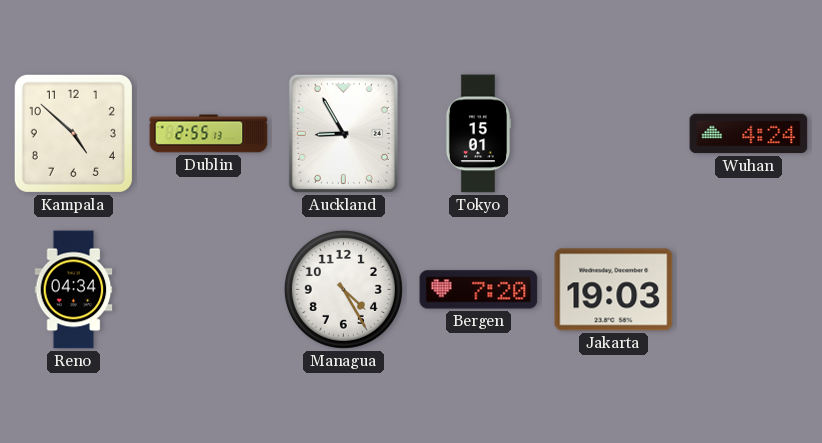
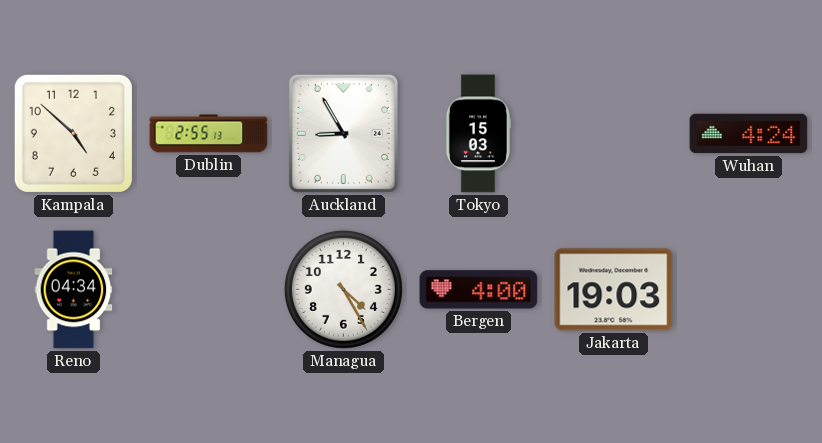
Tokyo: 15:01 -> 15:03 (477, 134)
Bergen: 7:20 -> 4:00 (479, 290)
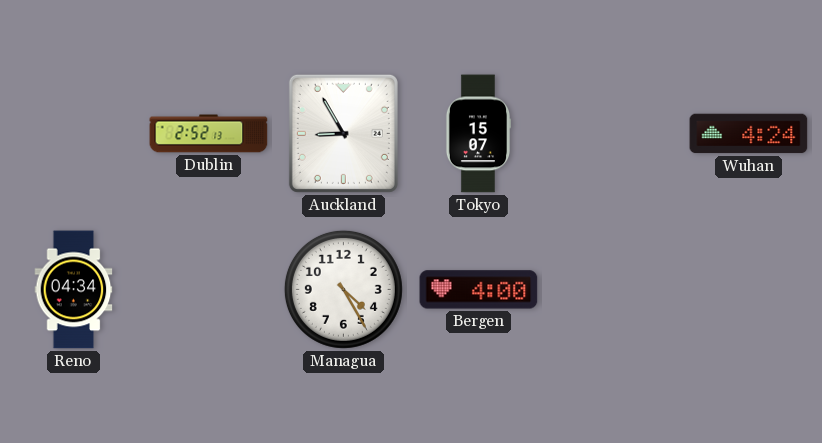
Kampala: 4:52 -> none (73, 133)
Dublin: 2:55 -> 2:52 (209, 134)
Tokyo: 15:03 -> 15:07 (477, 134)
Jakarta: 19:03 -> none (614, 290)
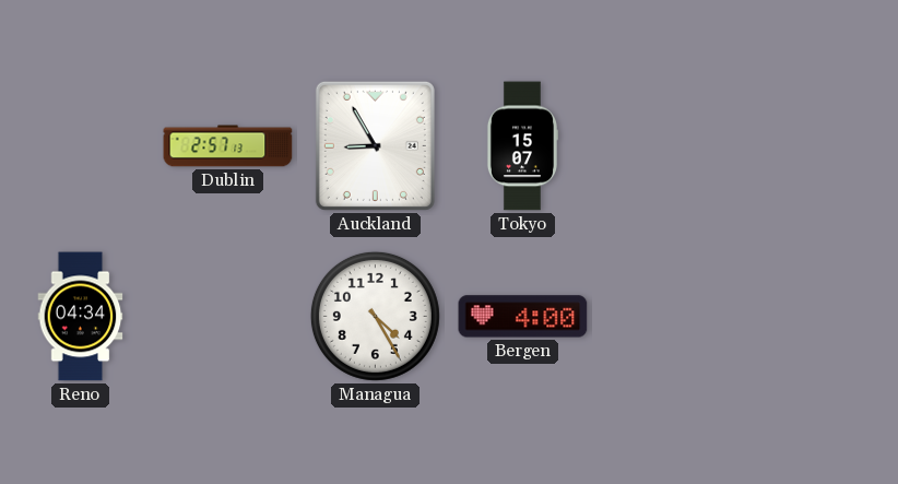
Dublin: 2:52 -> 2:57 (228, 146)
Wuhan: 4:24 -> none (749, 134)
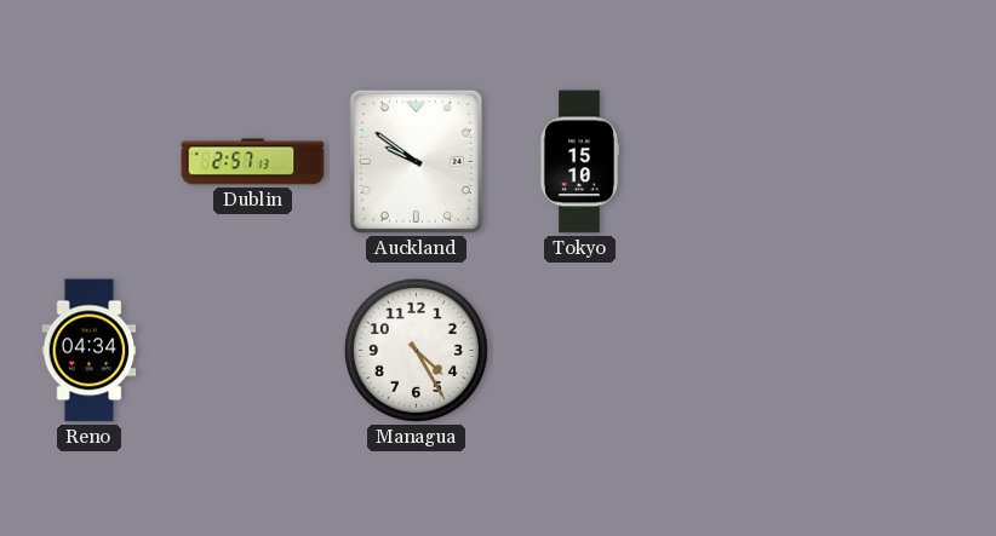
Auckland: 8:55 -> 9:51 (416, 161)
Tokyo: 15:07 -> 15:10 (578, 162)
Bergen: 4:00 -> none (523, 317)
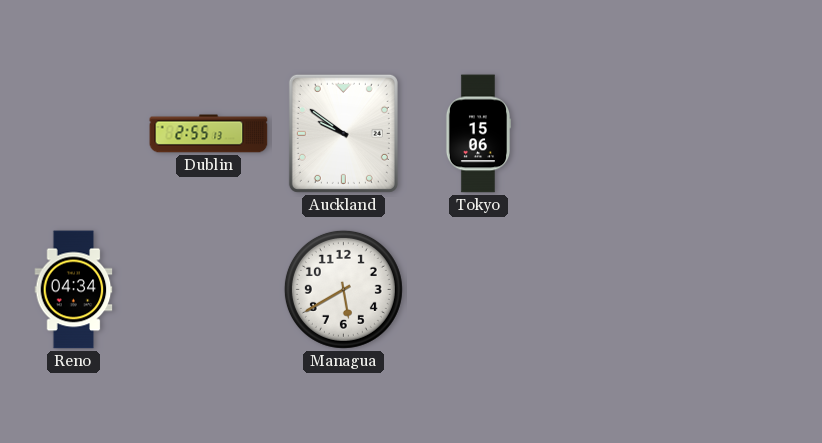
Dublin: 2:57 -> 2:55 (209, 134)
Tokyo: 15:10 -> 15:06 (477, 134)
Managua: 4:25 -> 5:40 (343, 289)
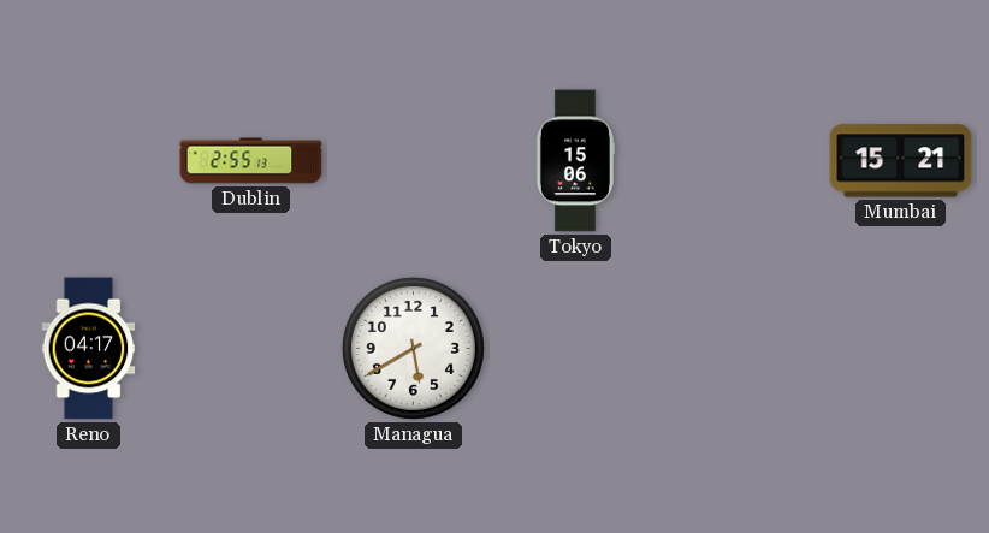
Auckland: 9:51 -> none (343, 133)
Mumbai: none -> 15:21 (901, 161)
Reno: 04:34 -> 04:17 (89, 349)
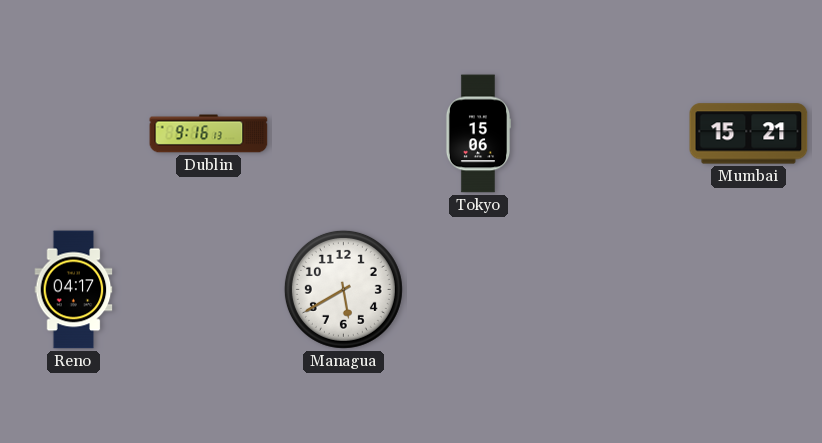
Dublin: 2:55 -> 9:16 (209, 134)
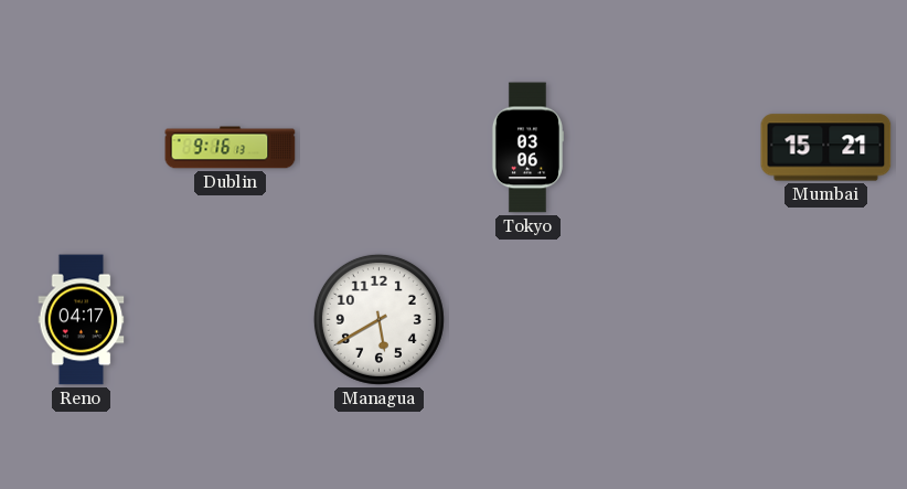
Tokyo: 15:06 -> 03:06 (526, 148)
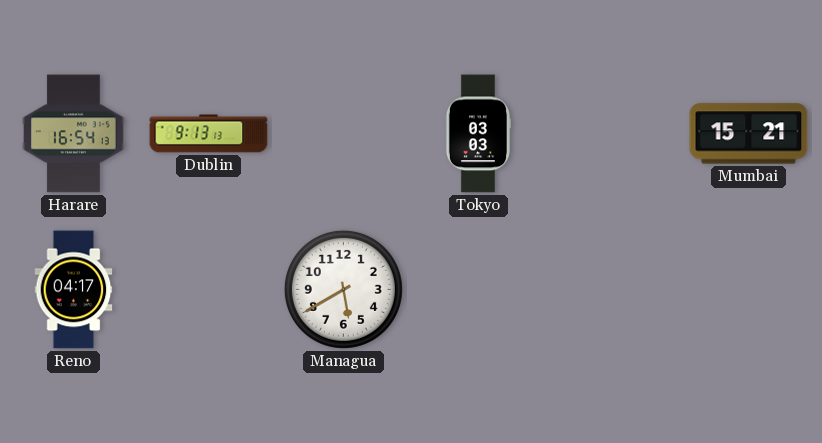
Harare: none -> 16:54 (73, 134)
Dublin: 9:16 -> 9:13 (209, 134)
Tokyo: 03:06 -> 03:03 (477, 134)
